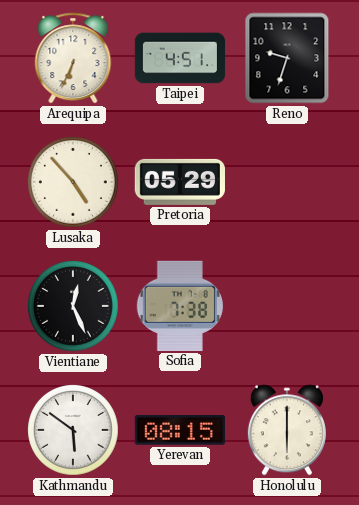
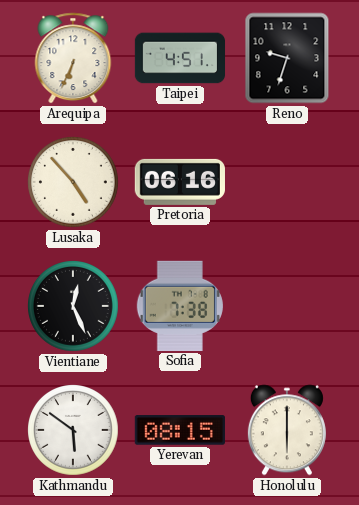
Pretoria: 05:29 -> 06:16 (180, 182)
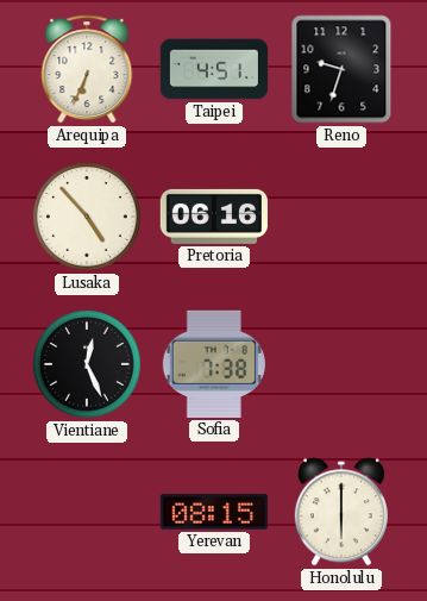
Kathmandu: 5:51 -> none (74, 431)
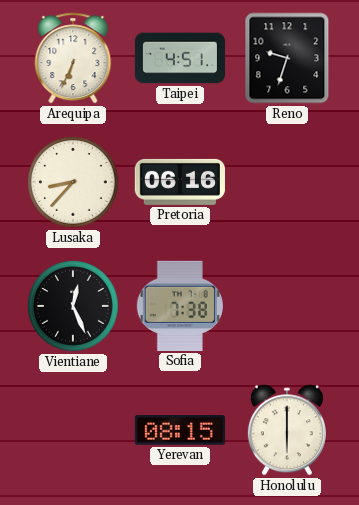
Lusaka: 4:53 -> 8:37 (74, 183)
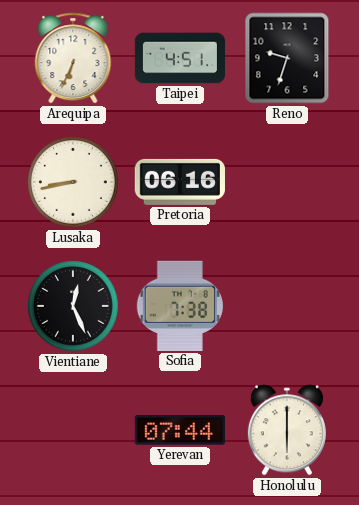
Lusaka: 8:37 -> 8:43 (74, 183)
Yerevan: 08:15 -> 07:44 (180, 430)
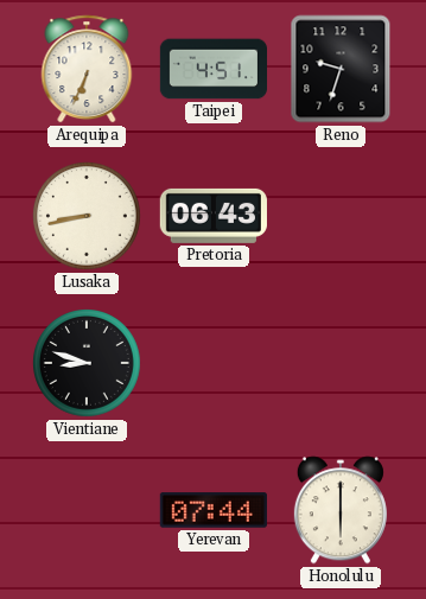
Pretoria: 06:16 -> 06:43 (214, 216)
Vientiane: 12:26 -> 8:48 (88, 364)
Sofia: 7:38 -> none (180, 306)
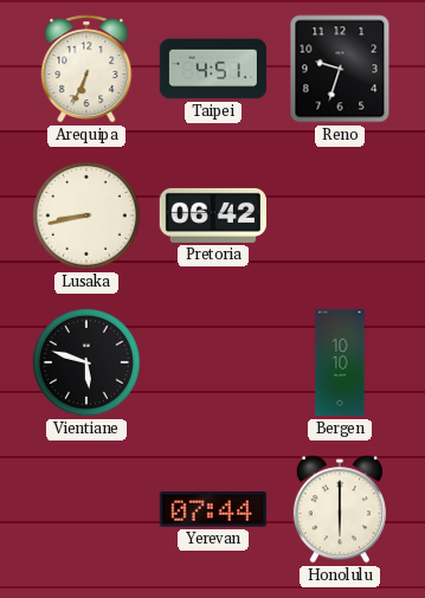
Pretoria: 06:43 -> 06:42 (213, 216)
Vientiane: 8:48 -> 5:48 (88, 364)
Bergen: none -> 10:10 (340, 362)
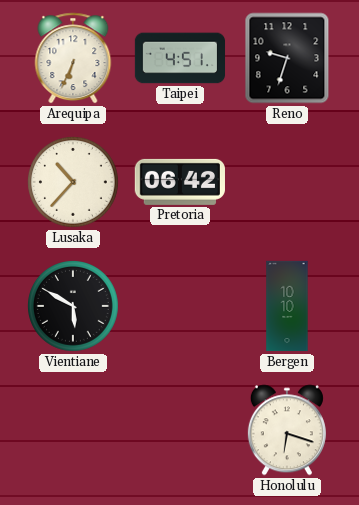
Lusaka: 8:43 -> 10:37 (74, 183)
Vientiane: 5:48 -> 5:50 (74, 307)
Yerevan: 07:44 -> none (213, 509)
Honolulu: 6:00 -> 6:18 (287, 430)
